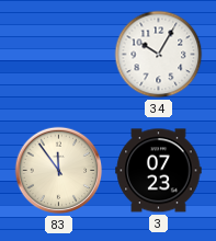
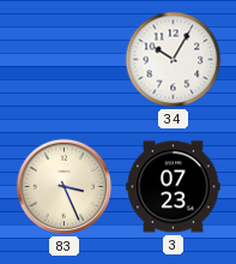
83: 11:54 -> 3:26 (65, 187)
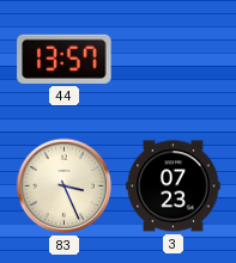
44: none -> 13:57 (65, 59)
34: 10:05 -> none (174, 60)
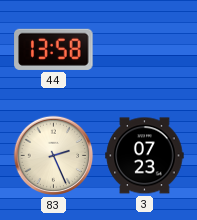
44: 13:57 -> 13:58 (54, 49)
83: 3:26 -> 2:26 (54, 156)
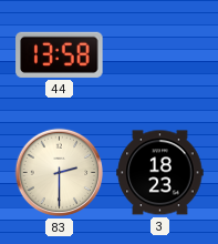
83: 2:26 -> 2:30 (60, 173)
3: 07:23 -> 18:23 (160, 173)
